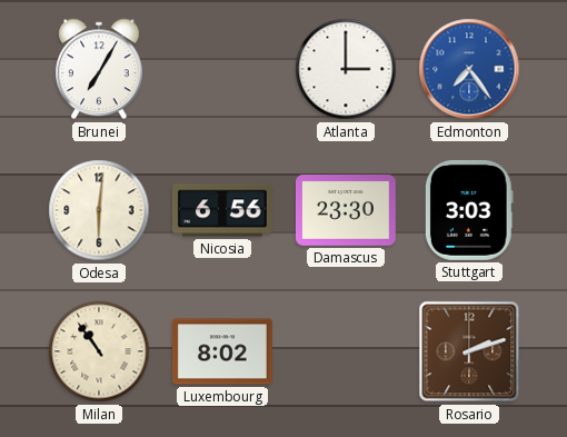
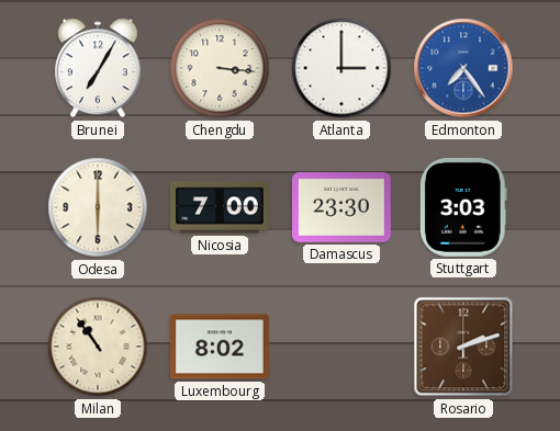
Chengdu: none -> 3:16 (220, 68)
Odesa: 6:01 -> 6:00 (98, 207)
Nicosia: 6:56 -> 7:00 (220, 207)
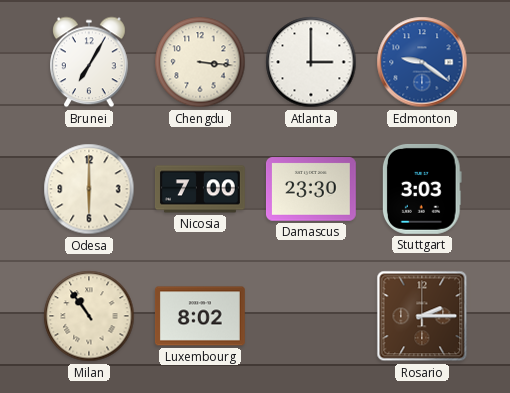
Edmonton: 7:24 -> 9:21 (422, 62)
Rosario: 2:12 -> 2:15 (422, 316)
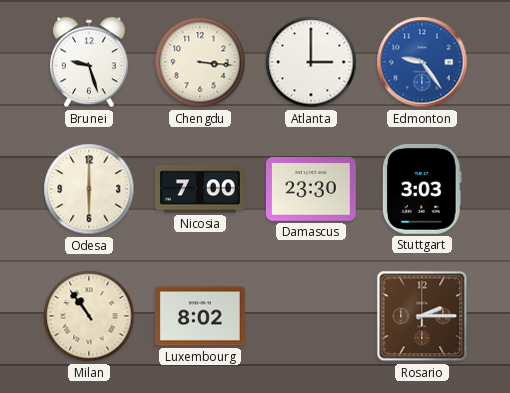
Brunei: 7:05 -> 9:27 (90, 62)
Edmonton: 9:21 -> 9:24 (422, 62)
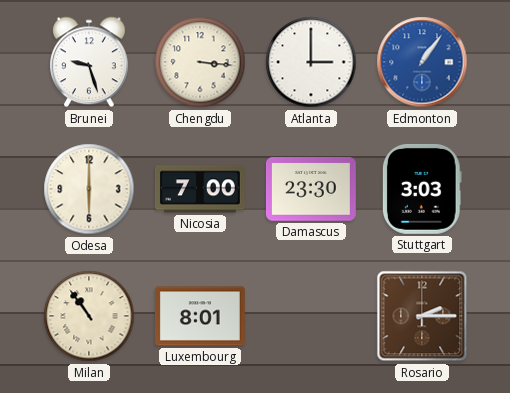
Edmonton: 9:24 -> 1:06 (422, 62)
Luxembourg: 8:02 -> 8:01 (200, 316)
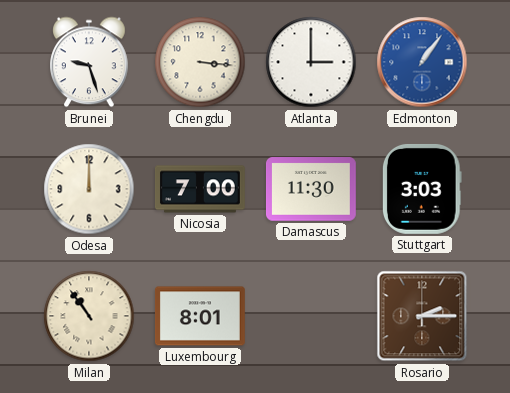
Odesa: 6:00 -> 12:00 (89, 189)
Damascus: 23:30 -> 11:30 (311, 189)
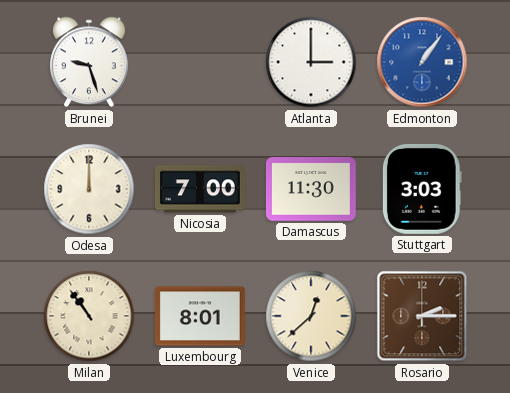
Chengdu: 3:16 -> none (200, 62)
Venice: none -> 12:38 (311, 316)
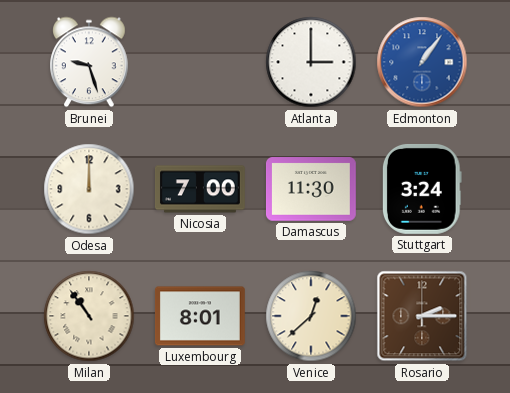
Stuttgart: 3:03 -> 3:24 (422, 189)
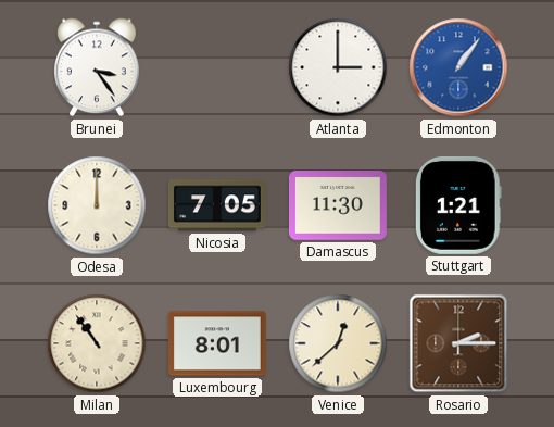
Brunei: 9:27 -> 3:24 (98, 67)
Nicosia: 7:00 -> 7:05 (217, 205)
Stuttgart: 3:24 -> 1:21 (458, 205)
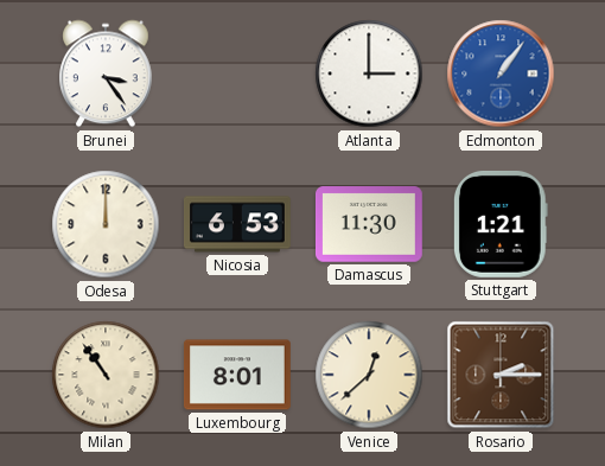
Nicosia: 7:05 -> 6:53 (237, 224)
